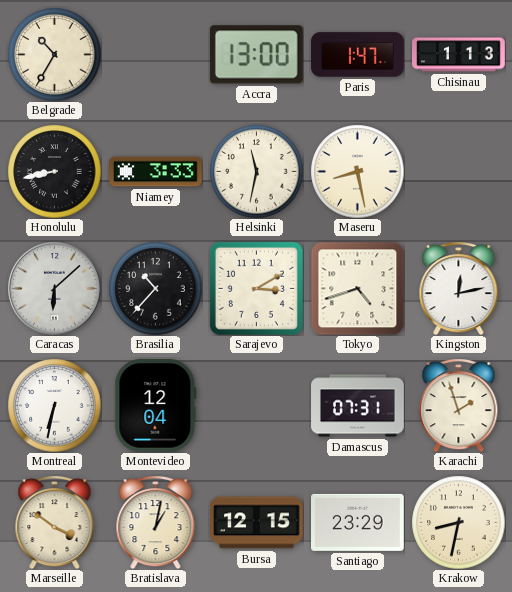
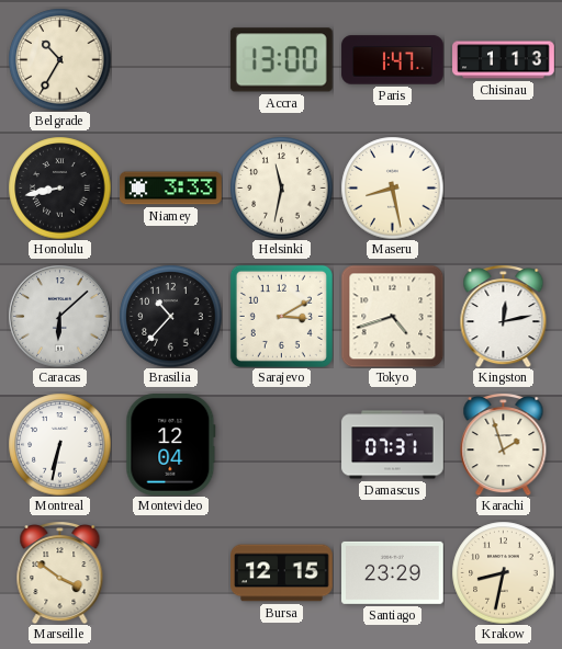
Bratislava: 1:02 -> none (156, 523)
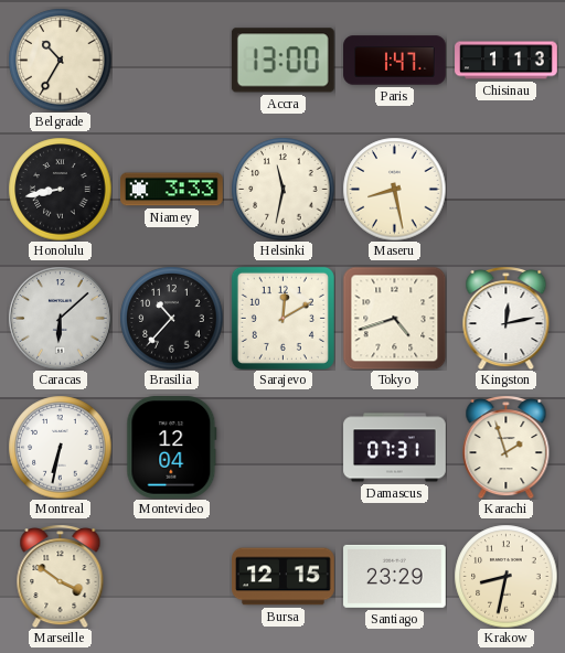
Sarajevo: 3:10 -> 12:10 (282, 318)
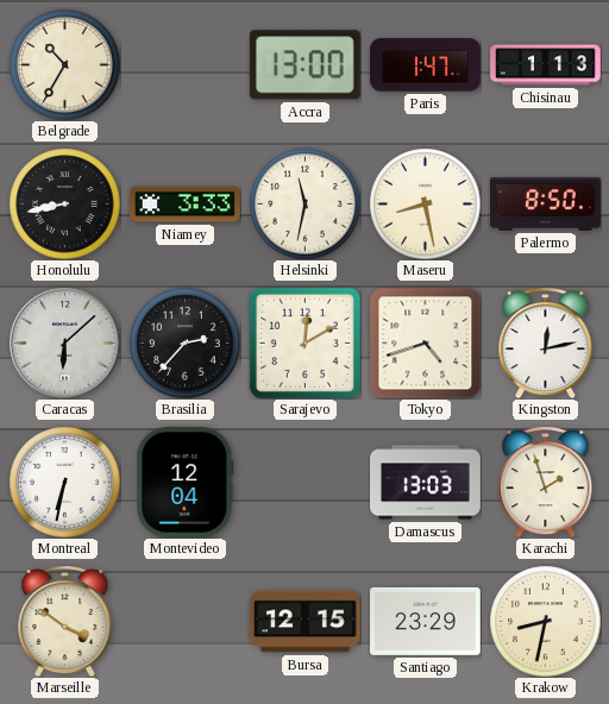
Palermo: none -> 8:50 (546, 203)
Brasilia: 10:37 -> 2:37 (184, 342)
Damascus: 07:31 -> 13:03 (426, 483)
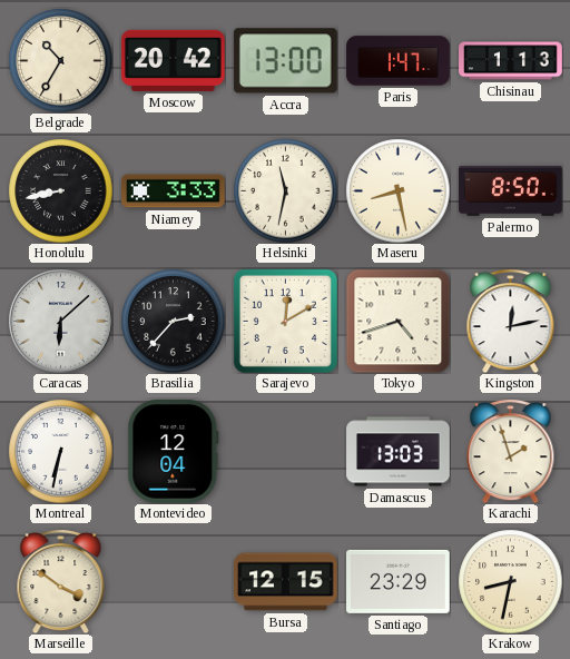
Moscow: none -> 20:42 (173, 60)
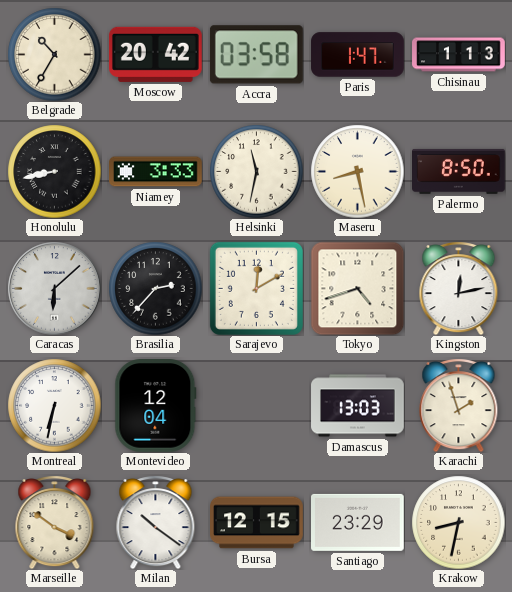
Accra: 13:00 -> 03:58 (256, 55)
Milan: none -> 10:21 (156, 523)
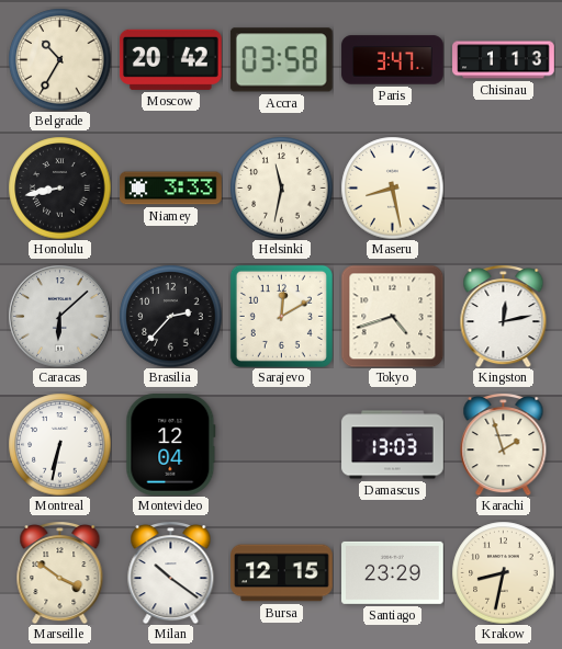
Paris: 1:47 -> 3:47 (393, 60)
Palermo: 8:50 -> none (459, 171)
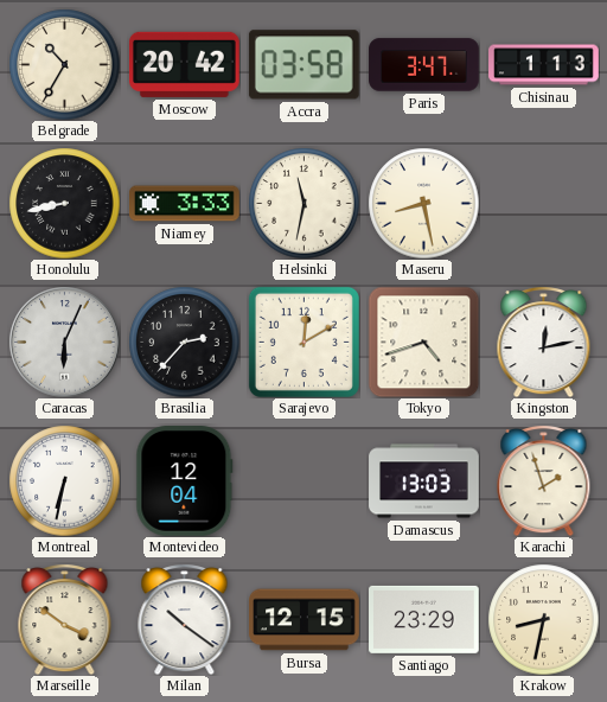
Caracas: 6:08 -> 6:04 (64, 342)
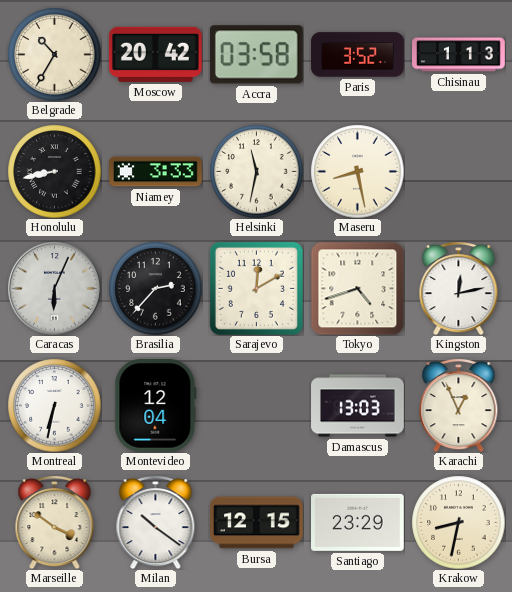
Paris: 3:47 -> 3:52 (358, 55)
Karachi: 1:57 -> 12:56 (459, 406)
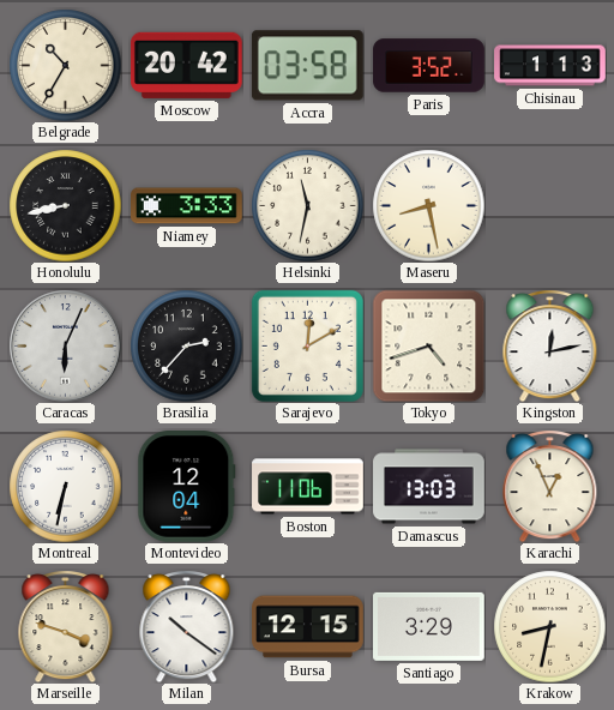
Boston: none -> 11:06 (308, 487)
Marseille: 3:51 -> 3:48 (66, 627)
Santiago: 23:29 -> 3:29 (429, 626)
